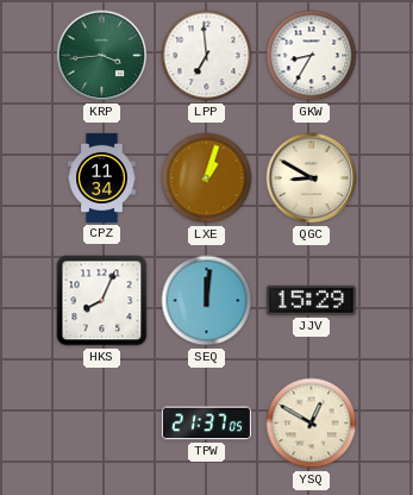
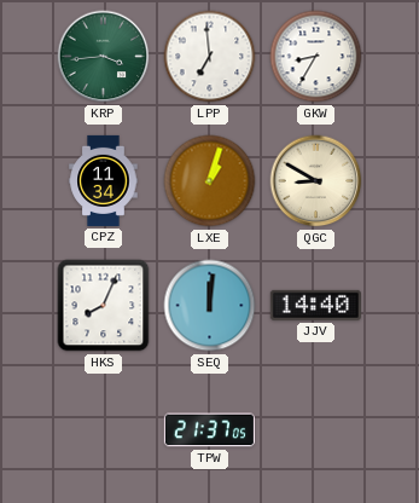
JJV: 15:29 -> 14:40 (315, 305)
YSQ: 12:50 -> none (312, 424)
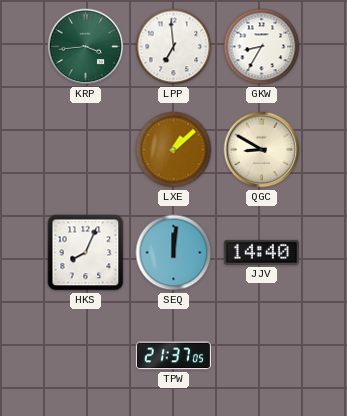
CPZ: 11:34 -> none (104, 180)
LXE: 1:03 -> 1:08 (174, 150)
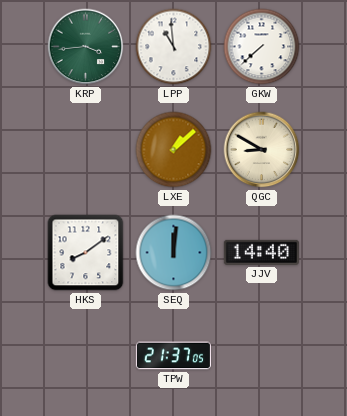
LPP: 6:59 -> 10:59 (174, 47)
GKW: 8:35 -> 7:38 (262, 47)
HKS: 8:04 -> 8:09 (86, 253)
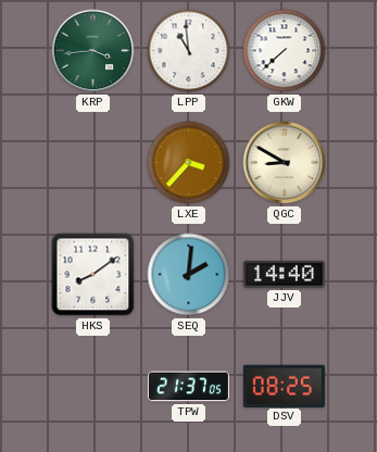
LXE: 1:08 -> 3:37 (189, 163)
SEQ: 12:01 -> 2:01 (189, 275)
DSV: none -> 08:25 (284, 386)
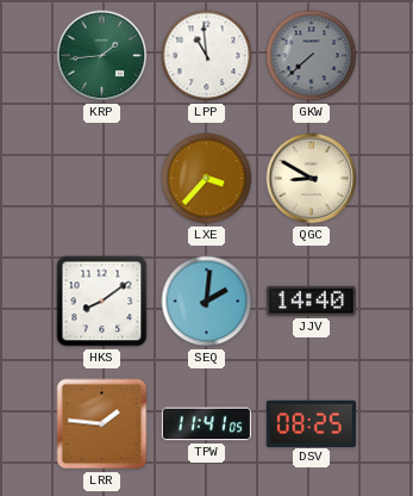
KRP: 3:44 -> 1:44 (102, 56)
GKW dial: white -> grey (312, 56)
LRR: none -> 1:46 (102, 424)
TPW: 21:37 -> 11:41 (206, 424)
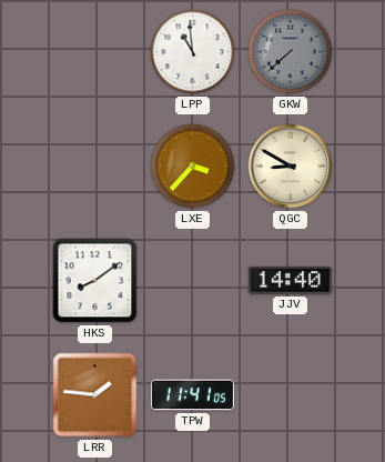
KRP: 1:44 -> none (102, 56)
SEQ: 2:01 -> none (207, 302)
DSV: 08:25 -> none (311, 423)
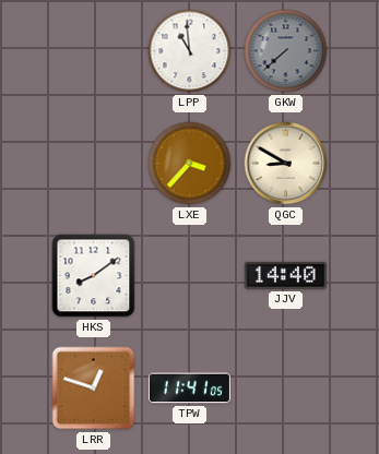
LRR: 1:46 -> 12:48 (94, 389)
